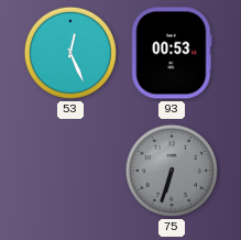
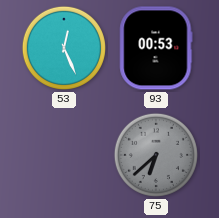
75: 6:33 -> 6:38 (156, 155)
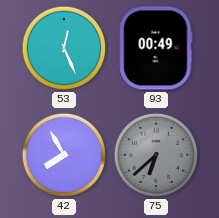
93: 00:53 -> 00:49 (156, 48)
42: none -> 7:55 (64, 155)
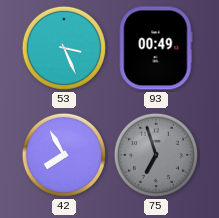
53: 12:26 -> 3:26 (64, 48)
75: 6:38 -> 6:57 (156, 155)
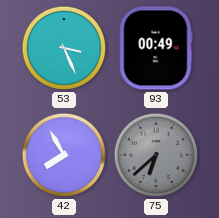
75: 6:57 -> 6:38 (156, 155)
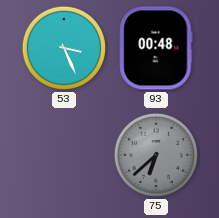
93: 00:49 -> 00:48 (156, 48)
42: 7:55 -> none (64, 155)
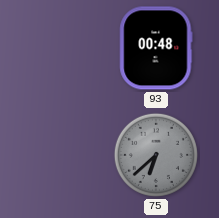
53: 3:26 -> none (64, 48)
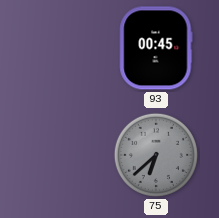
93: 00:48 -> 00:45 (156, 48)
